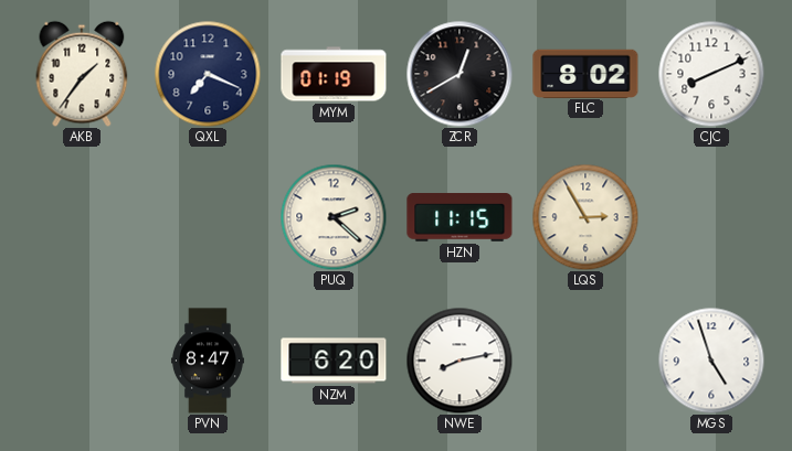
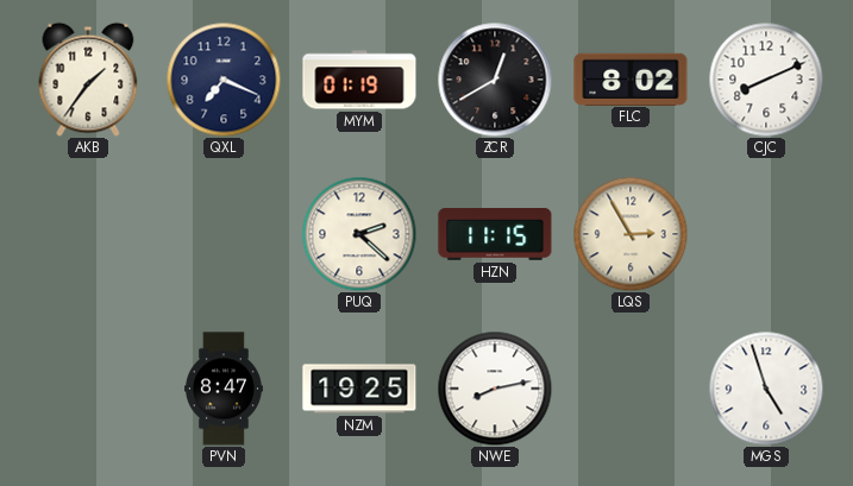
NZM: 6:20 -> 19:25 (359, 389)
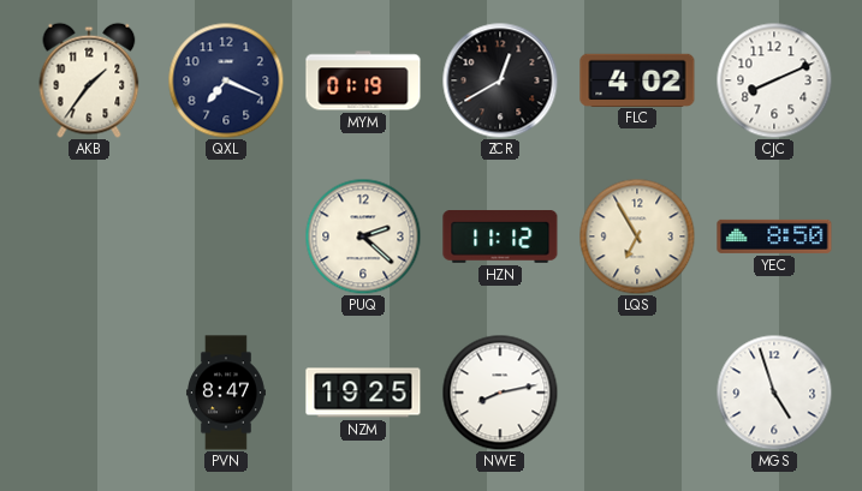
FLC: 8:02 -> 4:02 (637, 79)
HZN: 11:15 -> 11:12 (500, 238)
LQS: 2:55 -> 6:55 (637, 236)
YEC: none -> 8:50 (774, 236)
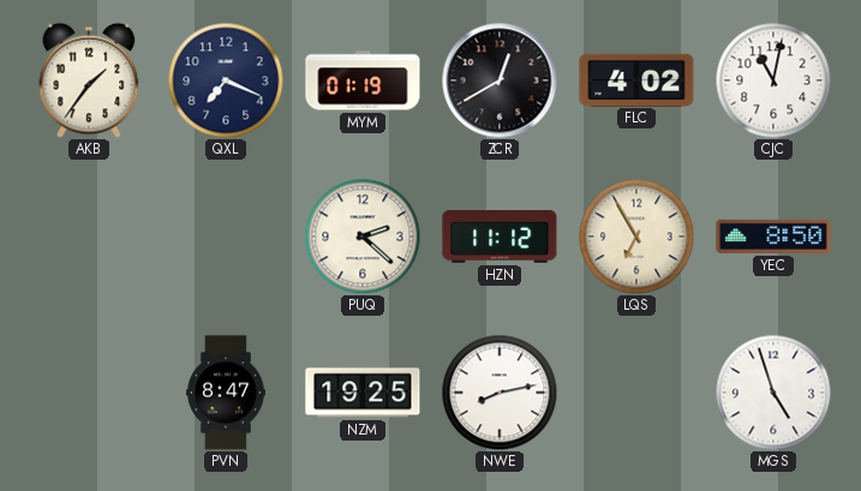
CJC: 8:11 -> 11:02 (773, 80)
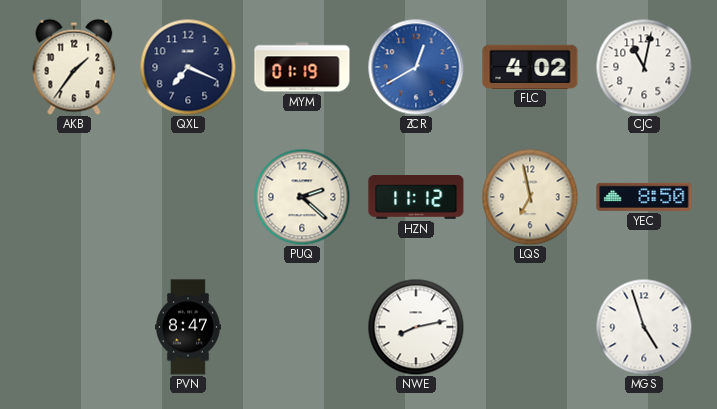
ZCR dial: black -> blue (416, 67)
LQS: 6:55 -> 6:58 (530, 197)
NZM: 19:25 -> none (363, 393)
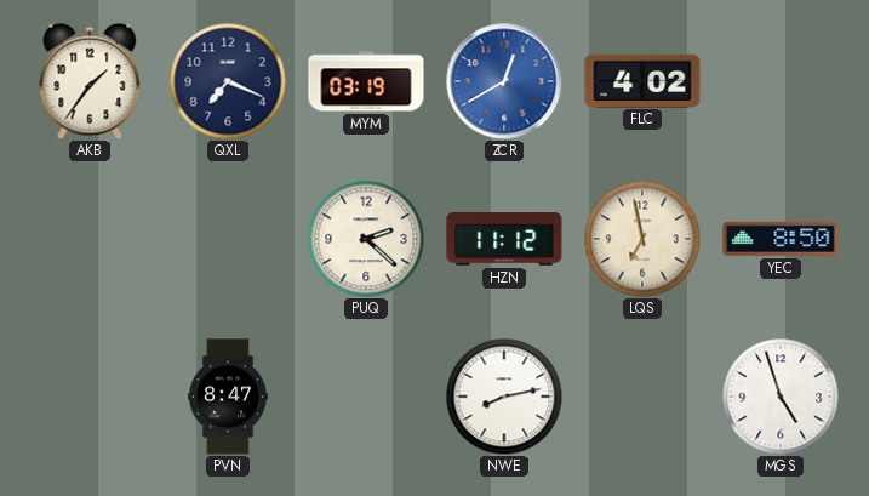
MYM: 01:19 -> 03:19 (366, 81)
CJC: 11:02 -> none (644, 67)
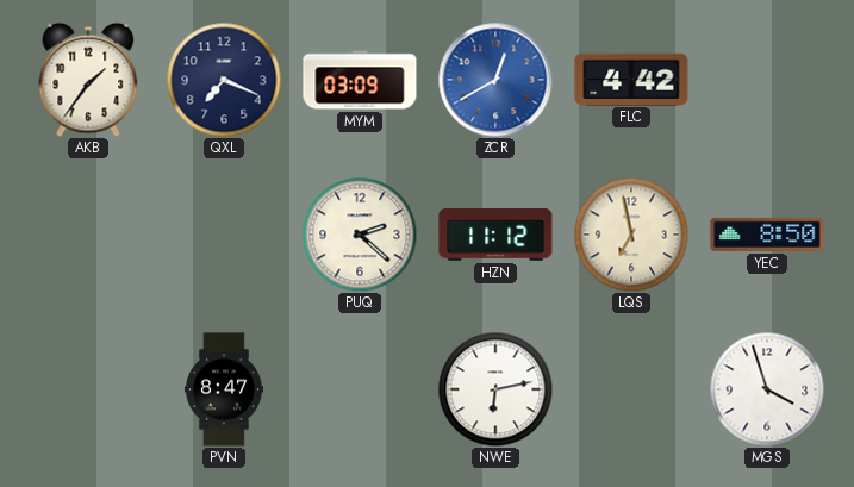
MYM: 03:19 -> 03:09 (360, 80)
FLC: 4:02 -> 4:42 (631, 79)
NWE: 8:13 -> 6:13 (495, 389)
MGS: 4:57 -> 3:57 (767, 389)
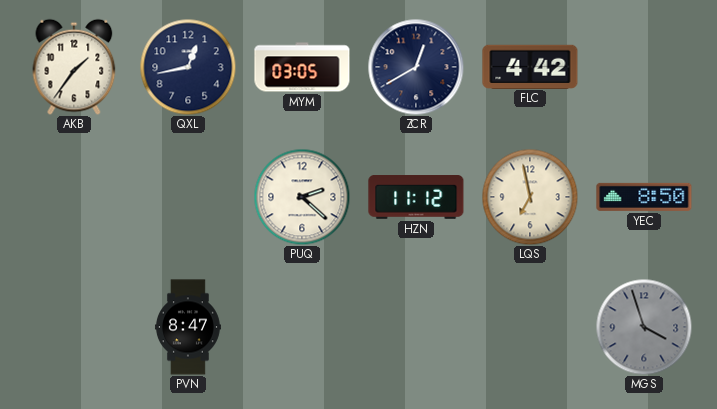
QXL: 7:19 -> 12:43 (188, 67)
MYM: 03:09 -> 03:05 (302, 67)
ZCR dial: blue -> navy (416, 67)
NWE: 6:13 -> none (495, 389)
MGS dial: white -> grey (644, 327)
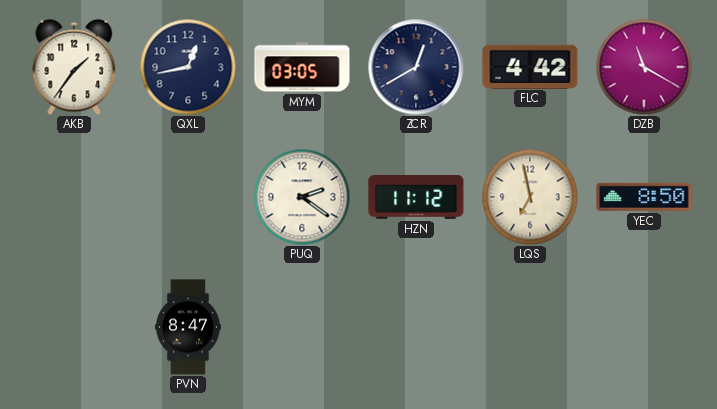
DZB: none -> 11:20 (644, 67)
PUQ: 2:22 -> 2:21 (302, 197)
MGS: 3:57 -> none (644, 327)
